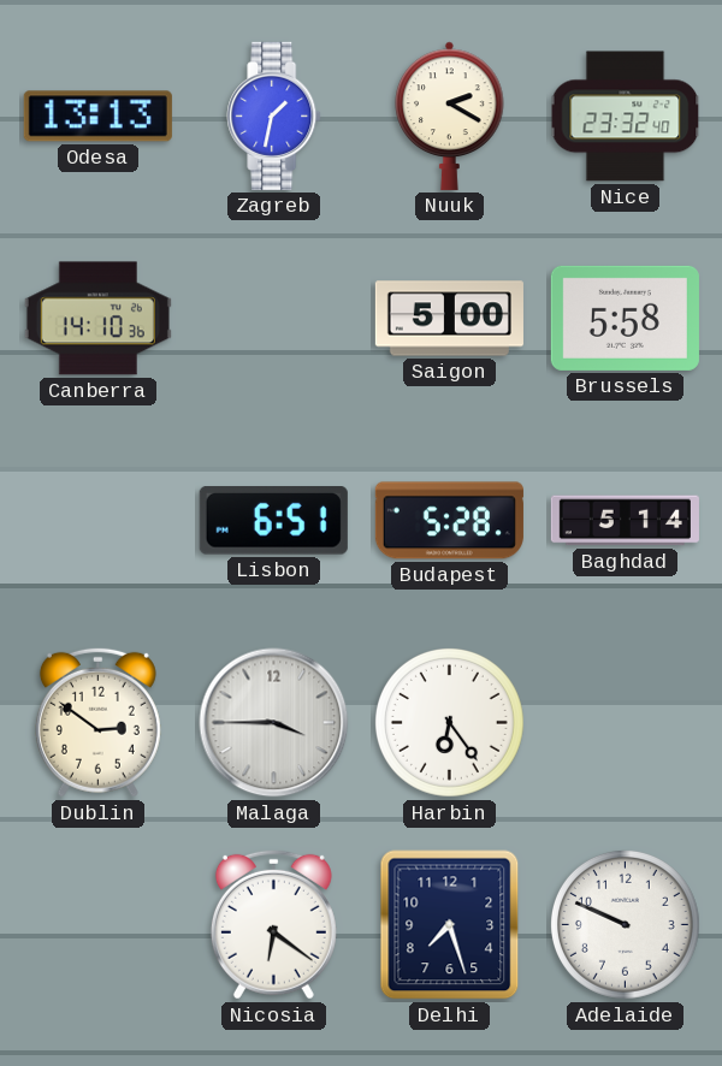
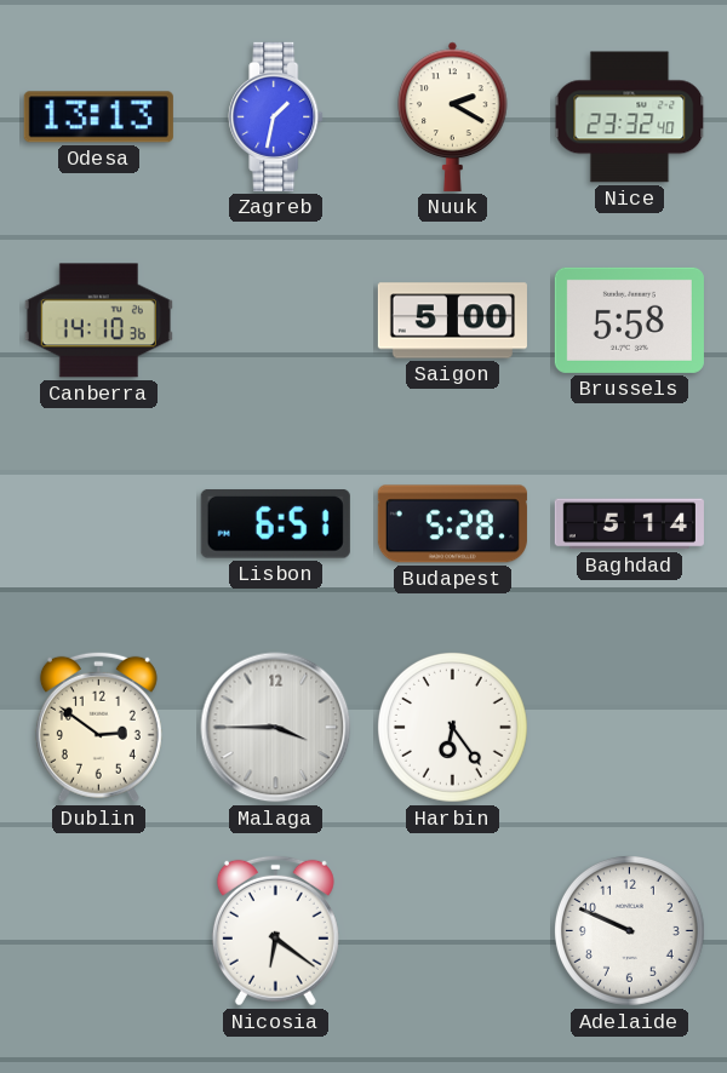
Delhi: 7:27 -> none (450, 925)
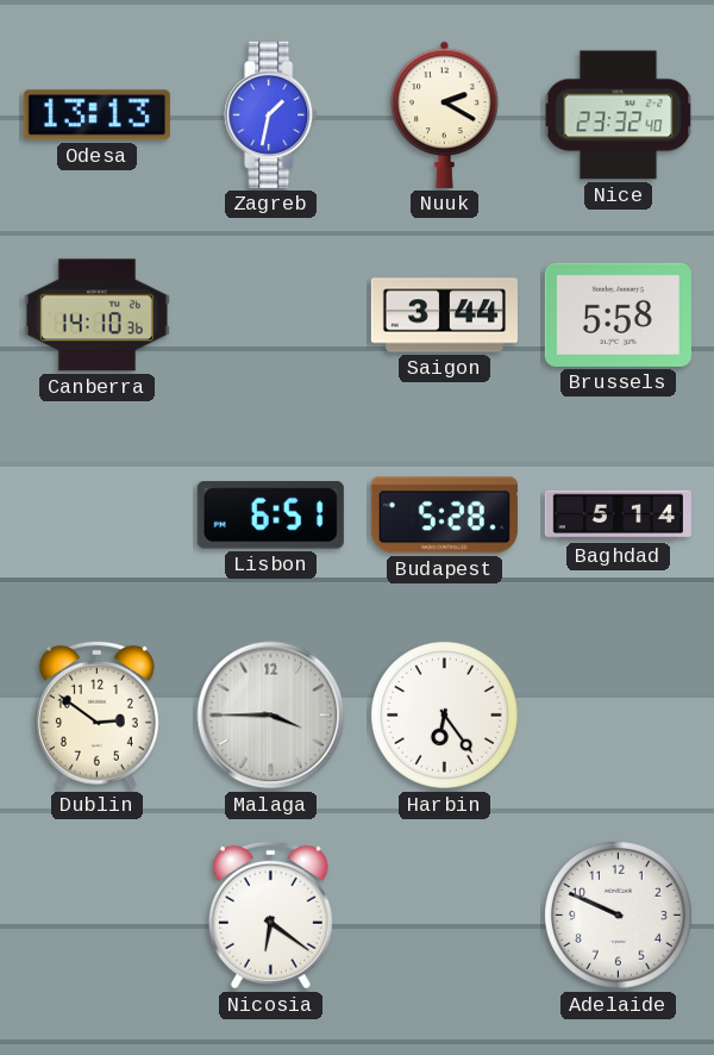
Saigon: 5:00 -> 3:44 (444, 316)
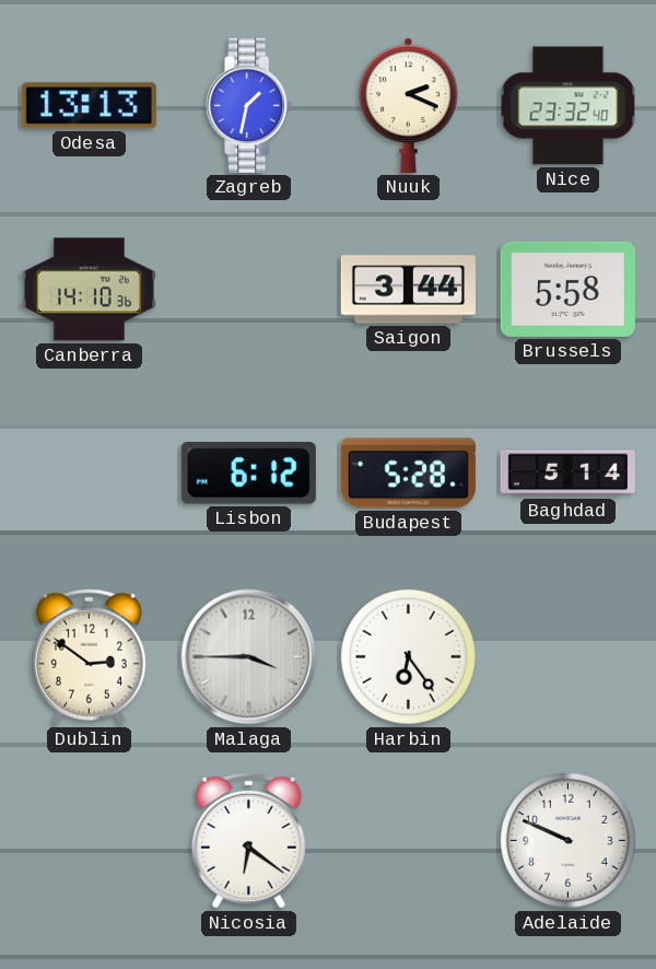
Nuuk: 2:20 -> 2:19 (409, 105)
Lisbon: 6:51 -> 6:12 (248, 474)
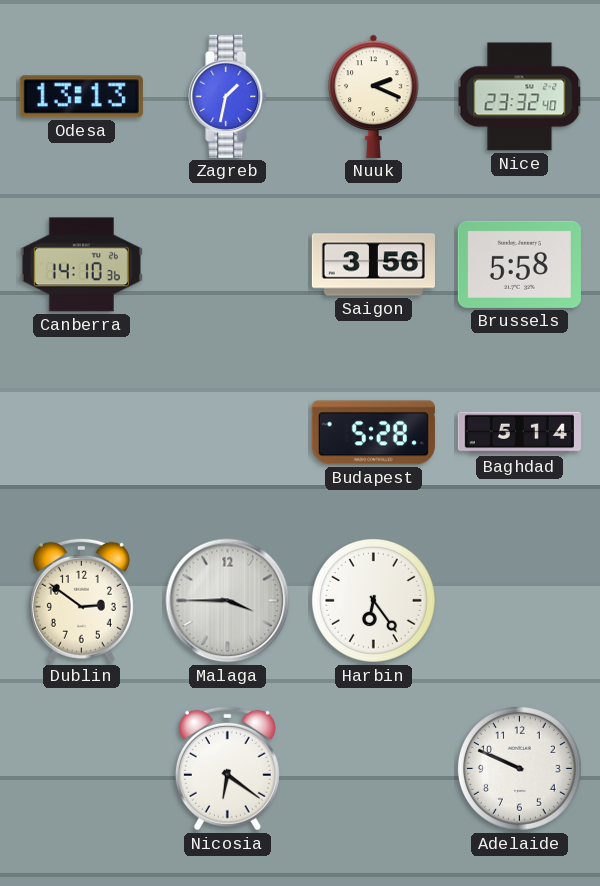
Saigon: 3:44 -> 3:56 (373, 265)
Lisbon: 6:12 -> none (248, 474)
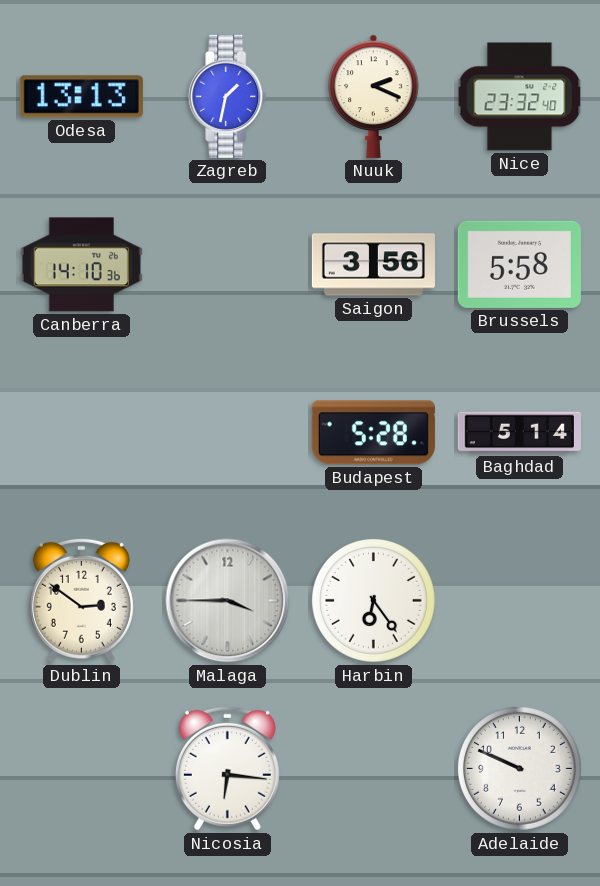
Nicosia: 6:21 -> 6:16 (227, 768)
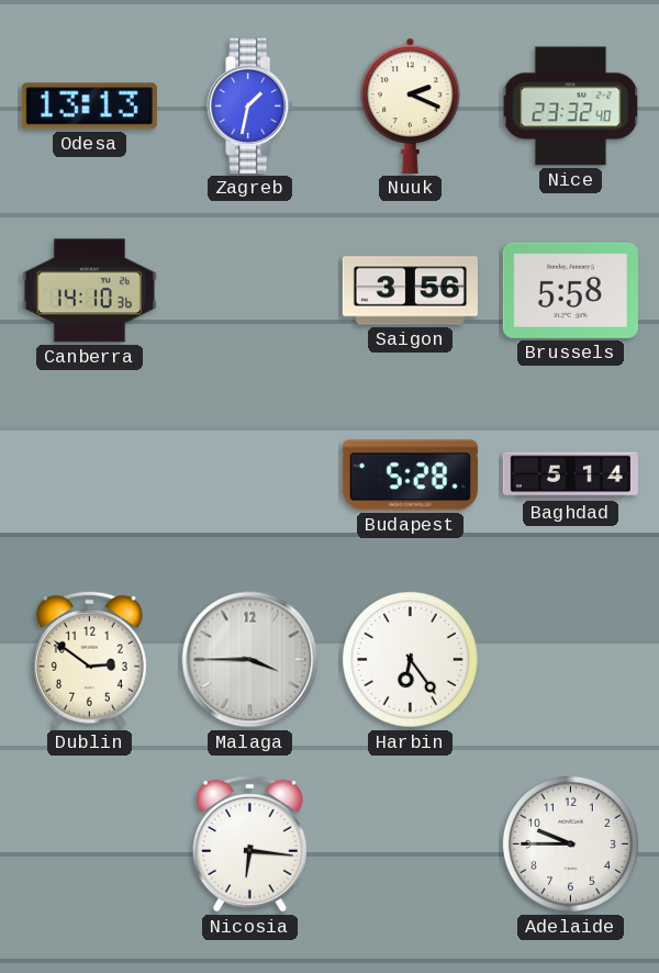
Adelaide: 9:49 -> 9:45 (570, 843)
